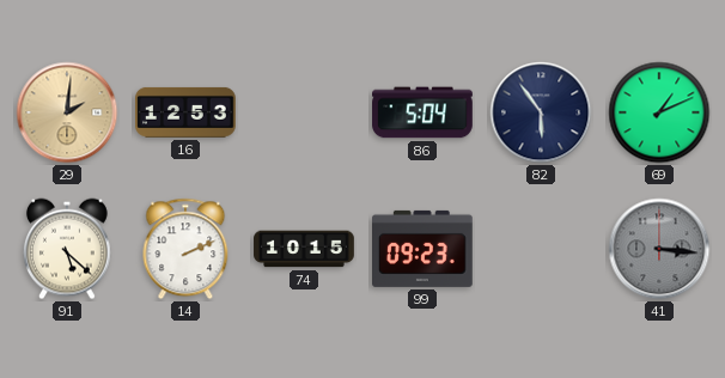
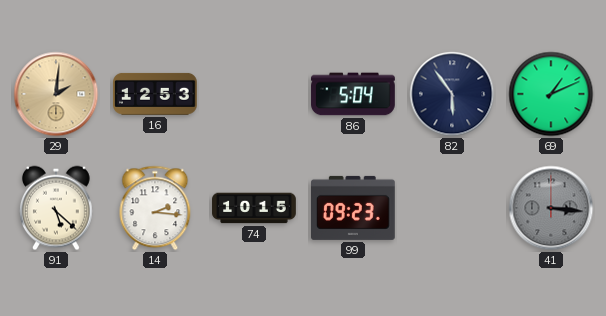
14: 2:11 -> 2:16 (155, 208)
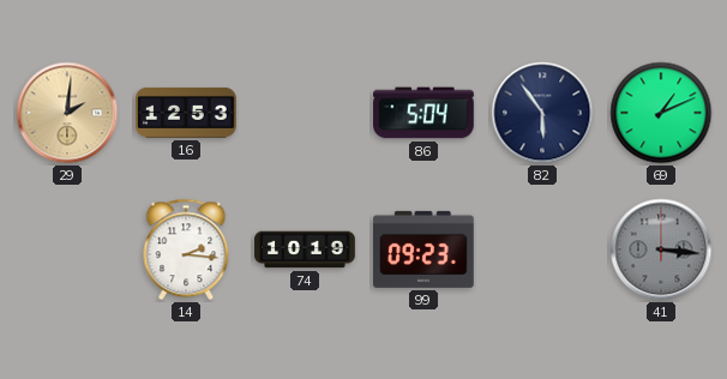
91: 5:22 -> none (56, 208)
74: 10:15 -> 10:19 (305, 249)
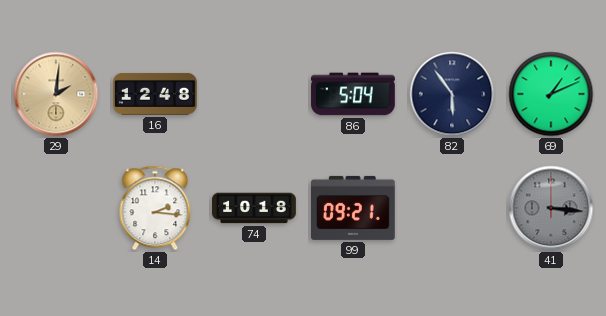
16: 12:53 -> 12:48 (156, 94)
74: 10:19 -> 10:18 (254, 208)
99: 09:23 -> 09:21 (354, 208)
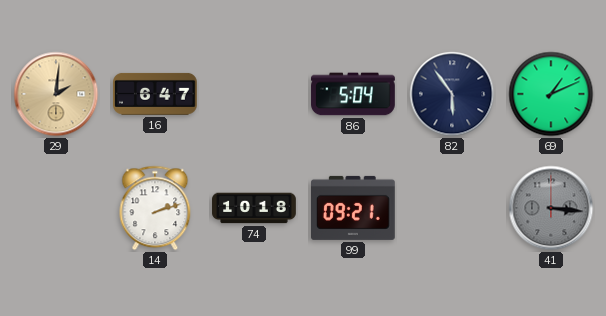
16: 12:48 -> 6:47 (156, 94)
14: 2:16 -> 2:12 (155, 208)
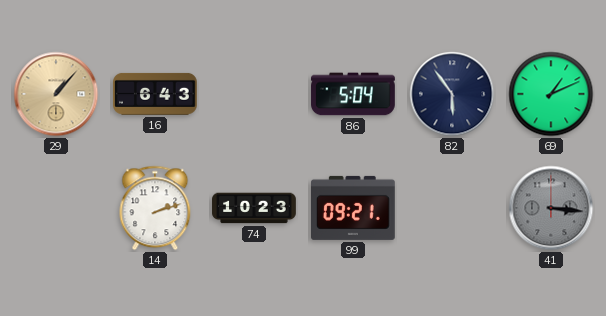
29: 2:01 -> 1:07 (56, 94)
16: 6:47 -> 6:43 (156, 94)
74: 10:18 -> 10:23 (254, 208)
